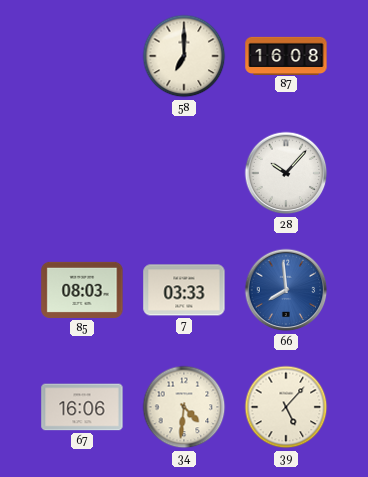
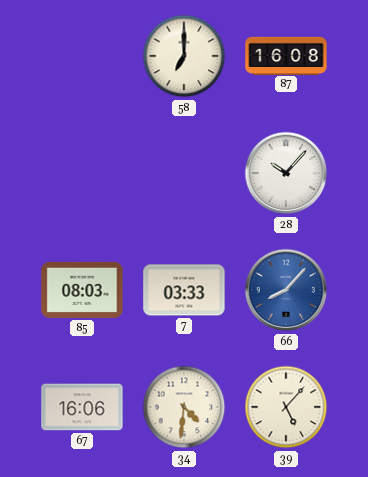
66: 7:59 -> 8:07 (286, 290)
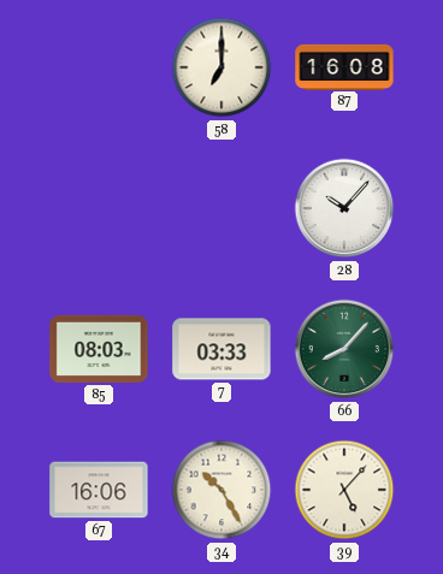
66 dial: blue -> green (344, 349)
34: 4:31 -> 10:25 (221, 490)
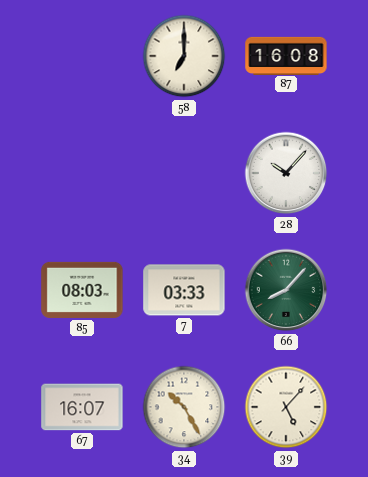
67: 16:06 -> 16:07 (82, 407)
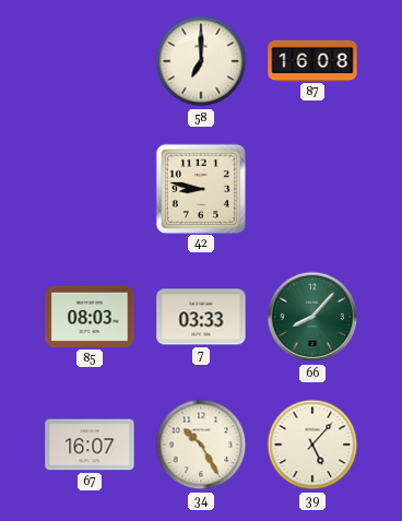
42: none -> 8:47 (200, 188)
28: 10:07 -> none (286, 173)
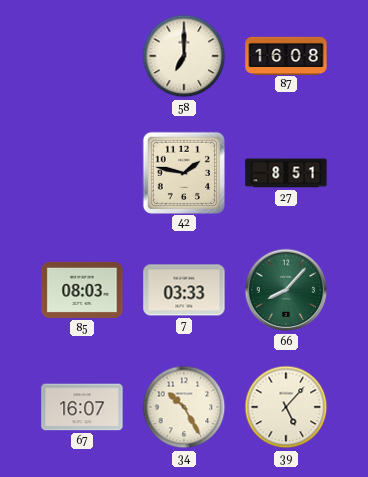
42: 8:47 -> 1:47 (183, 172)
27: none -> 8:51 (286, 173)
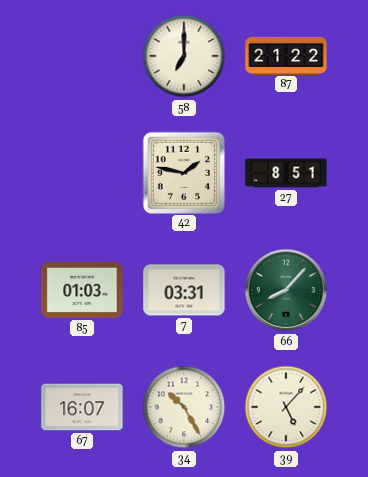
87: 16:08 -> 21:22 (286, 55)
85: 08:03 -> 01:03 (82, 290)
7: 03:33 -> 03:31 (184, 290)
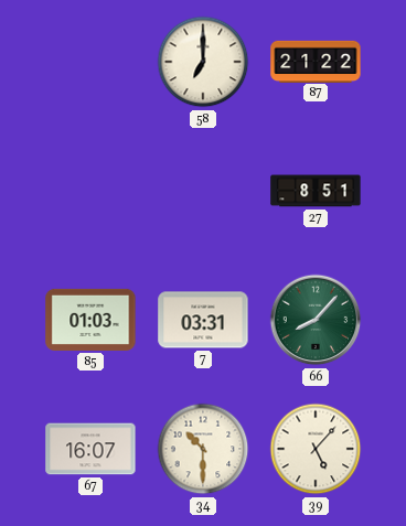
42: 1:47 -> none (183, 172)
34: 10:25 -> 10:30 (203, 449)
